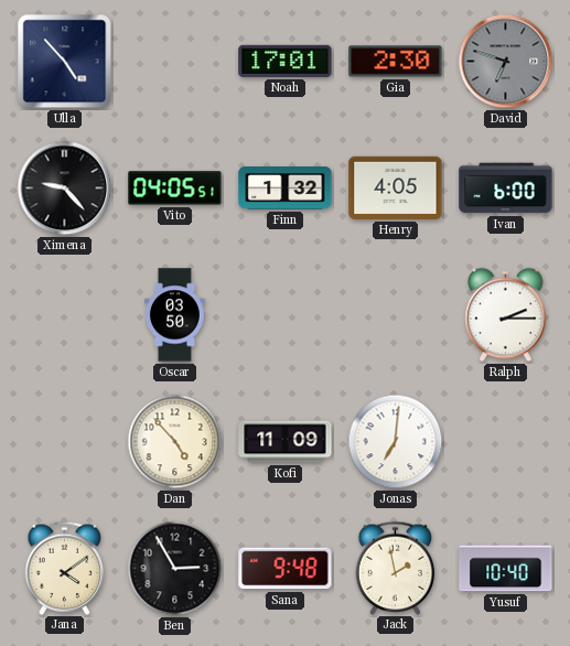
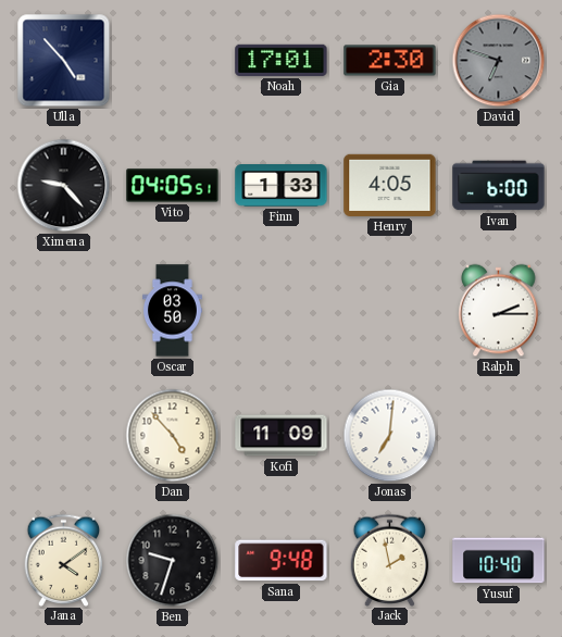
Finn: 1:32 -> 1:33 (282, 186)
Ben: 2:55 -> 9:33 (173, 561)
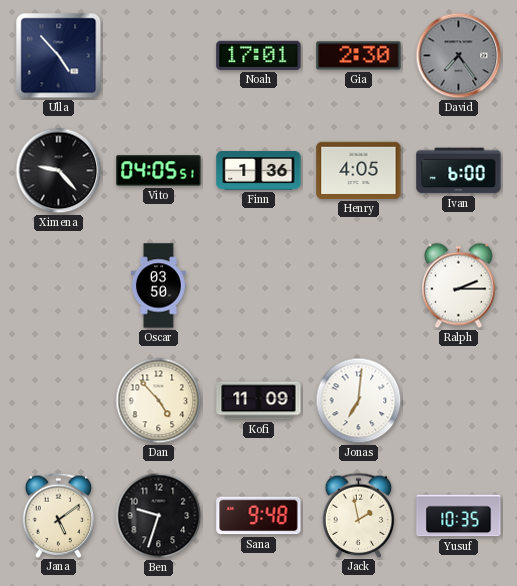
David: 6:48 -> 7:24 (459, 56)
Finn: 1:33 -> 1:36 (259, 171)
Jana: 4:09 -> 5:09 (59, 515)
Yusuf: 10:40 -> 10:35 (459, 516)
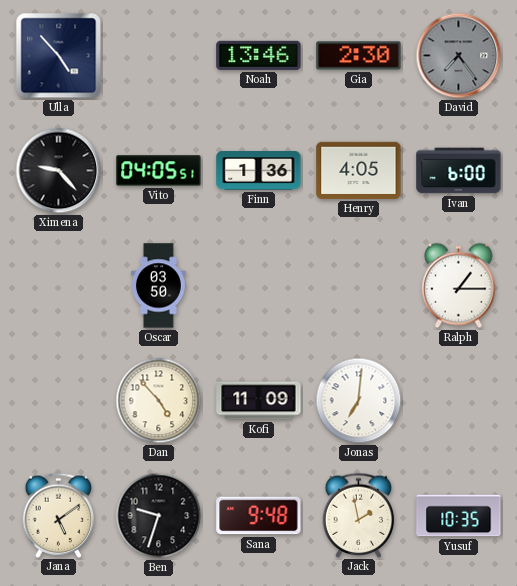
Noah: 17:01 -> 13:46 (259, 55)
Ralph: 2:15 -> 1:15 (459, 286)
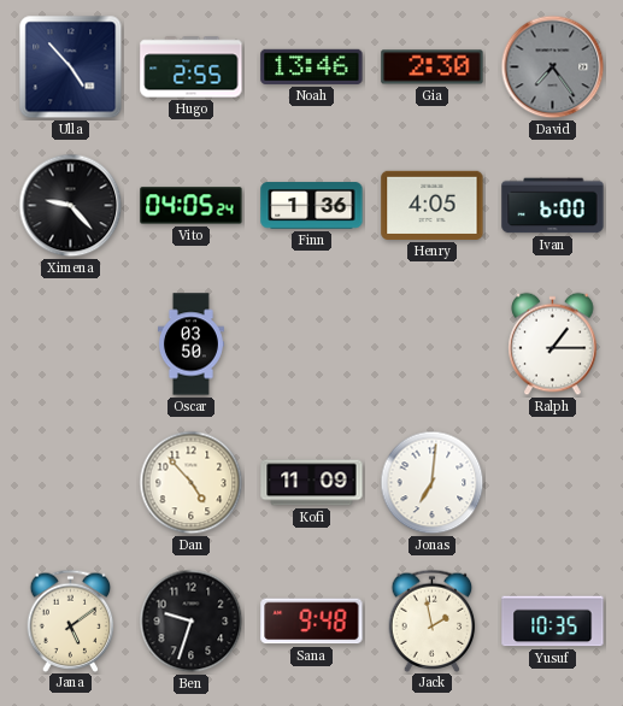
Hugo: none -> 2:55 (192, 67)
Vito: 04:05:51 -> 04:05:24 (192, 206)
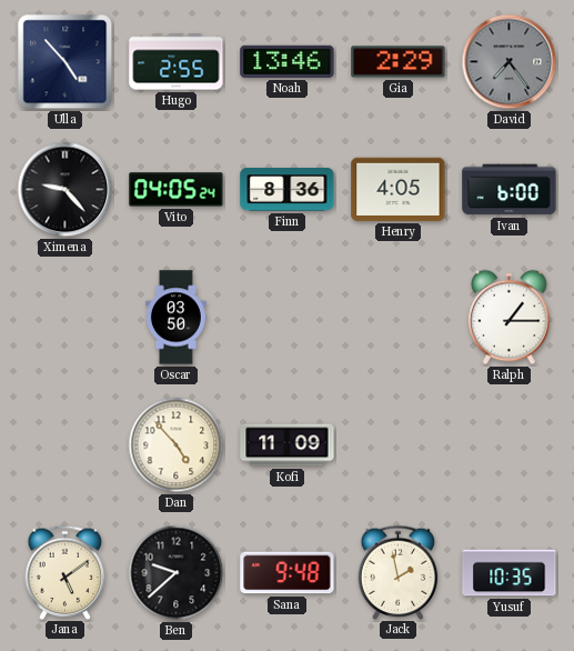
Gia: 2:30 -> 2:29 (399, 62)
Finn: 1:36 -> 8:36 (288, 190)
Jonas: 7:01 -> none (433, 483)
Ben: 9:33 -> 9:38 (177, 573)
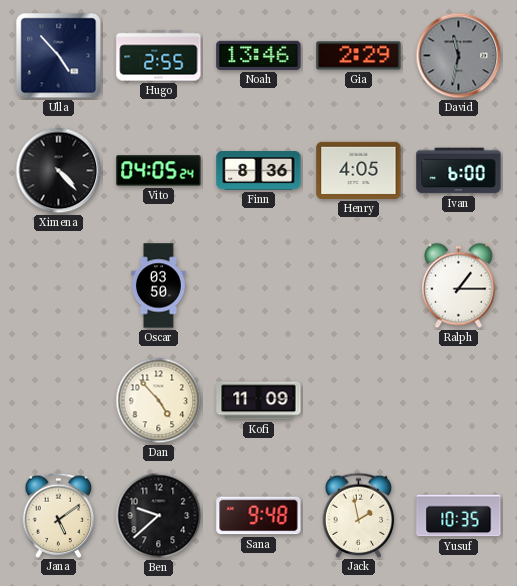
David: 7:24 -> 11:32 (459, 56)
Ximena: 9:23 -> 4:23 (59, 171)
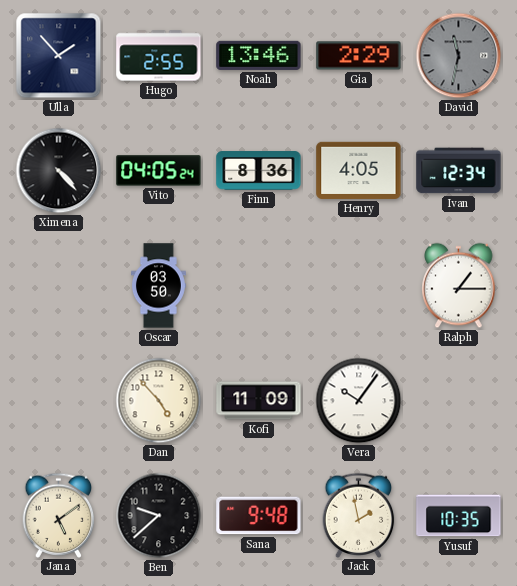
Ulla: 4:53 -> 1:53 (59, 56)
Ivan: 6:00 -> 12:34 (459, 171)
Vera: none -> 10:06 (359, 401)
